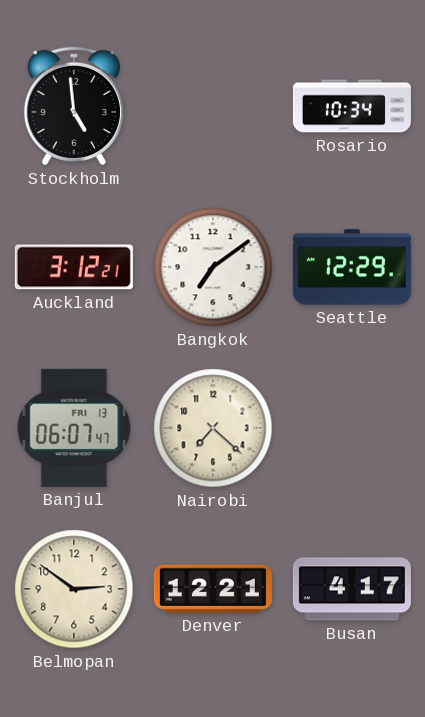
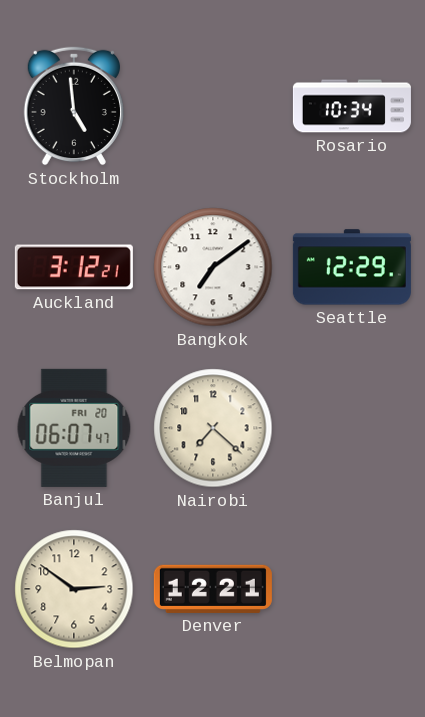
Banjul date: FRI 13 -> FRI 20 (74, 428)
Busan: 4:17 -> none (352, 589)
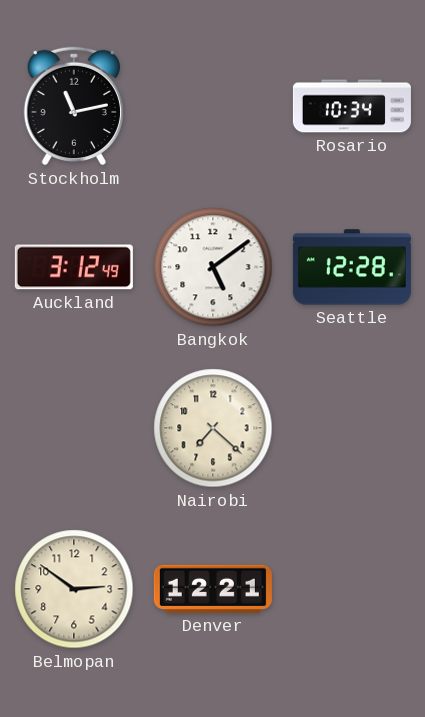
Stockholm: 4:59 -> 11:13 (74, 106)
Auckland: 3:12:21 -> 3:12:49 (74, 267)
Bangkok: 7:09 -> 5:09 (213, 267)
Seattle: 12:29 -> 12:28 (352, 267)
Banjul: 06:07 -> none (74, 428)
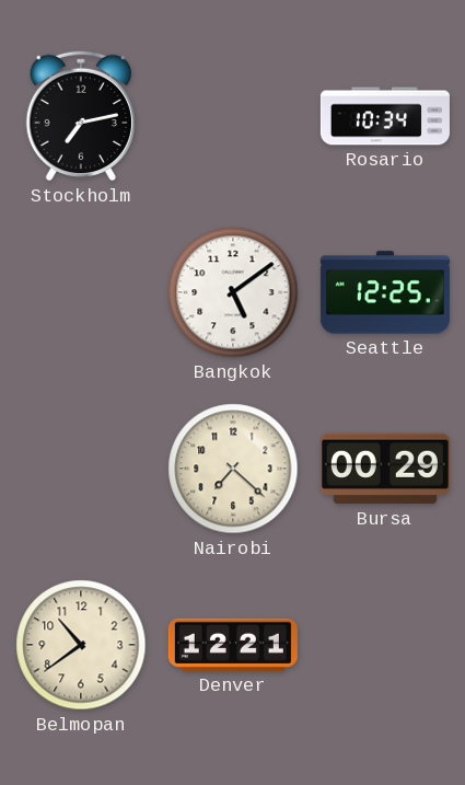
Stockholm: 11:13 -> 7:13 (81, 116)
Auckland: 3:12 -> none (74, 267)
Seattle: 12:28 -> 12:25 (385, 292)
Bursa: none -> 00:29 (385, 469)
Belmopan: 2:51 -> 10:39 (81, 645)
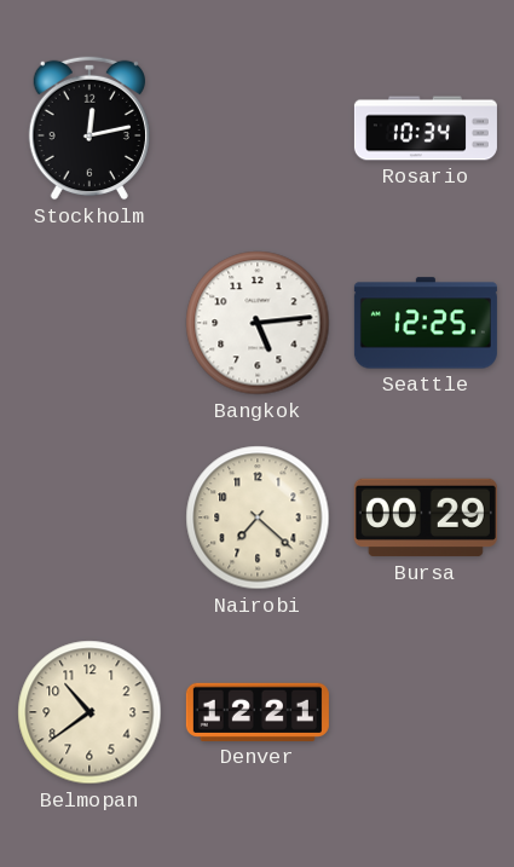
Stockholm: 7:13 -> 12:13 (89, 128)
Bangkok: 5:09 -> 5:14 (258, 323)
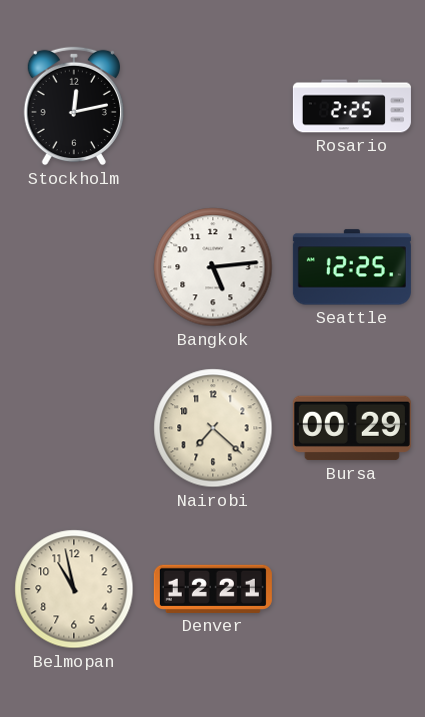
Rosario: 10:34 -> 2:25 (352, 106)
Belmopan: 10:39 -> 10:58 (74, 589)
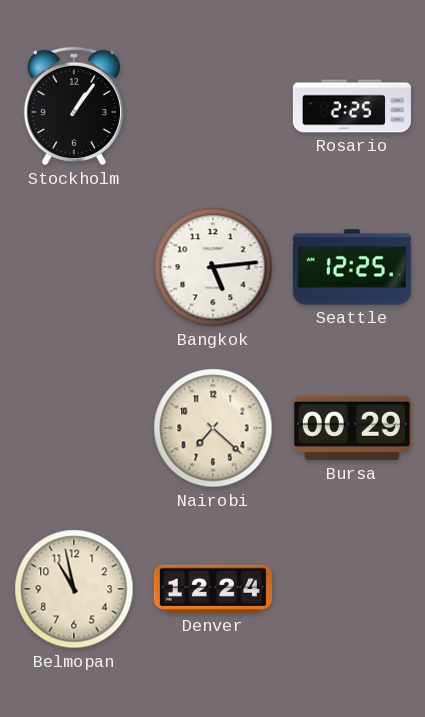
Stockholm: 12:13 -> 1:06 (74, 106)
Denver: 12:21 -> 12:24 (213, 589)
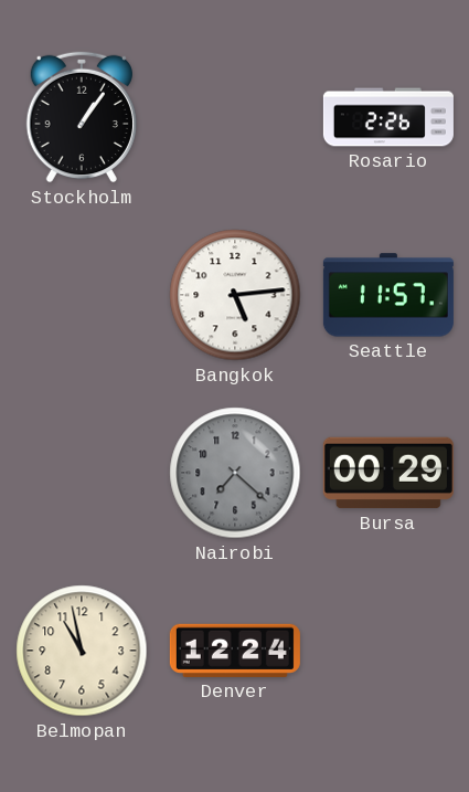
Rosario: 2:25 -> 2:26 (388, 117)
Seattle: 12:25 -> 11:57 (388, 295)
Nairobi dial: cream -> grey (235, 473)
